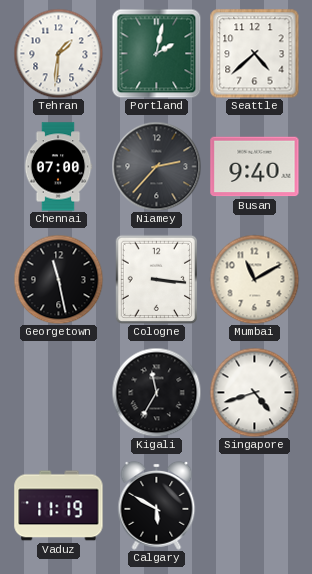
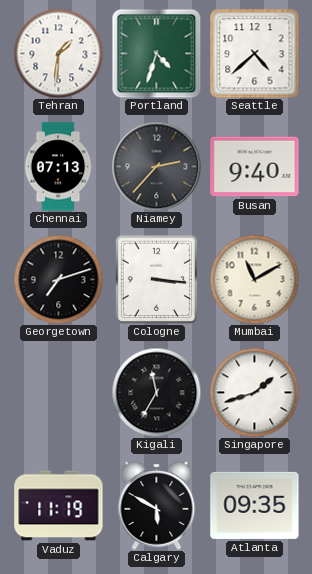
Portland: 2:02 -> 4:33 (156, 53)
Chennai: 07:00 -> 07:13 (58, 167)
Georgetown: 11:28 -> 7:12 (58, 279)
Singapore: 4:42 -> 1:42 (254, 392)
Atlanta: none -> 09:35 (255, 505)
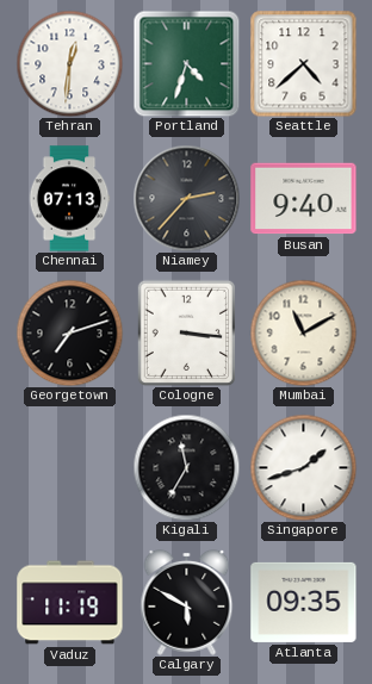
Tehran: 1:31 -> 12:31 (69, 63)
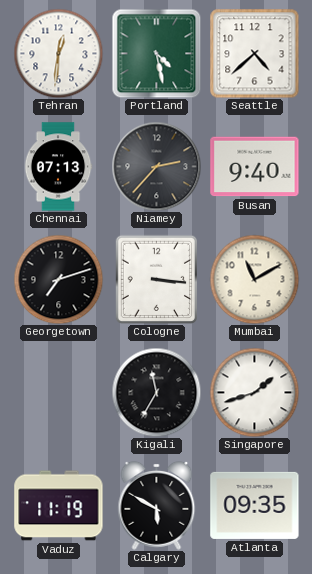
Portland: 4:33 -> 4:28 (156, 53)
